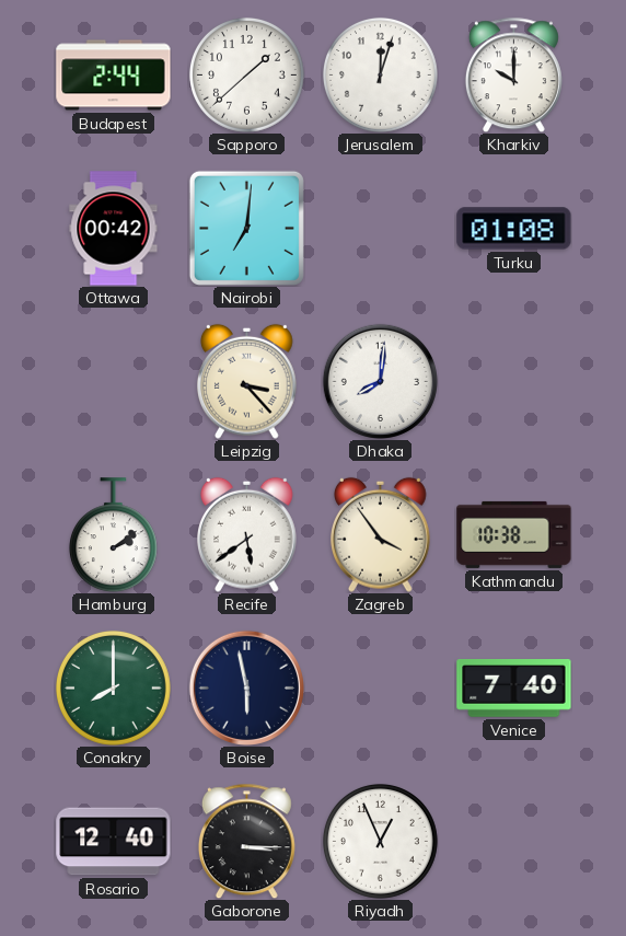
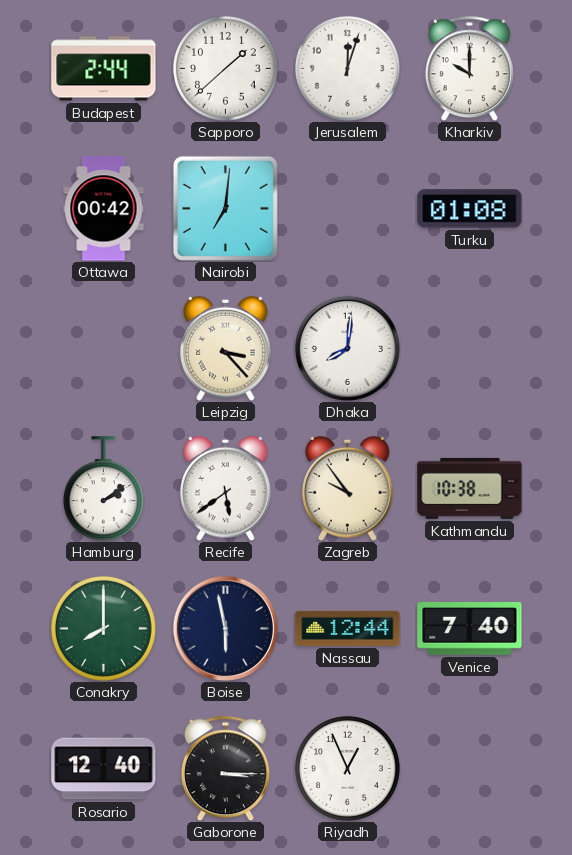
Zagreb: 3:54 -> 9:54 (348, 488)
Nassau: none -> 12:44 (348, 628)
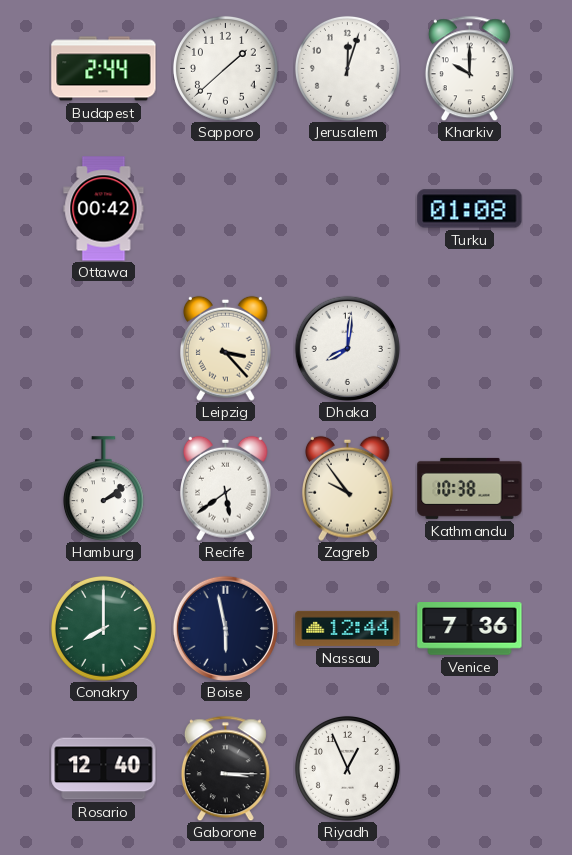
Nairobi: 7:01 -> none (225, 208)
Venice: 7:40 -> 7:36 (470, 629)
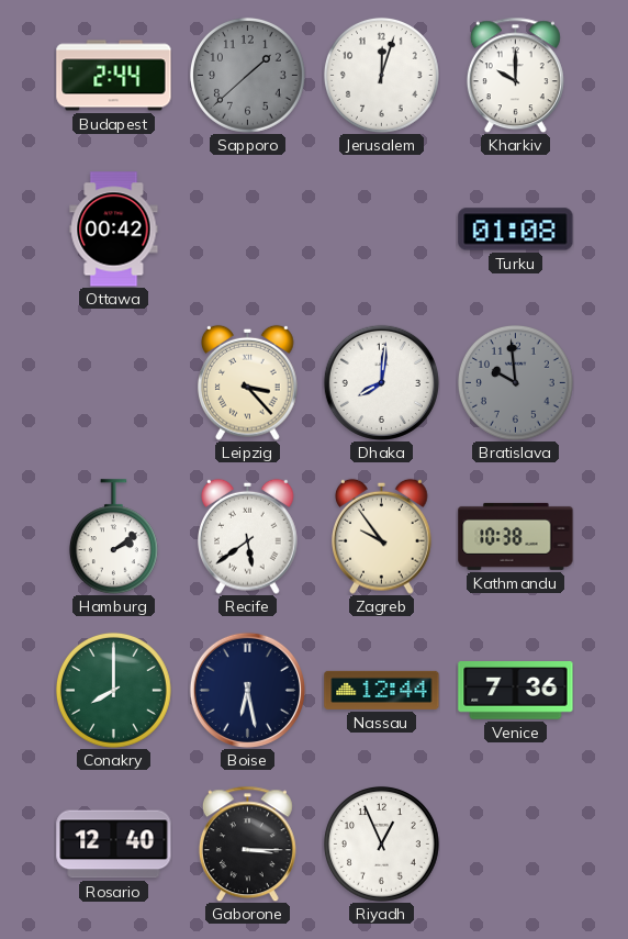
Sapporo dial: white -> grey (247, 75)
Bratislava: none -> 9:59 (515, 382)
Boise: 5:58 -> 6:28 (247, 690)
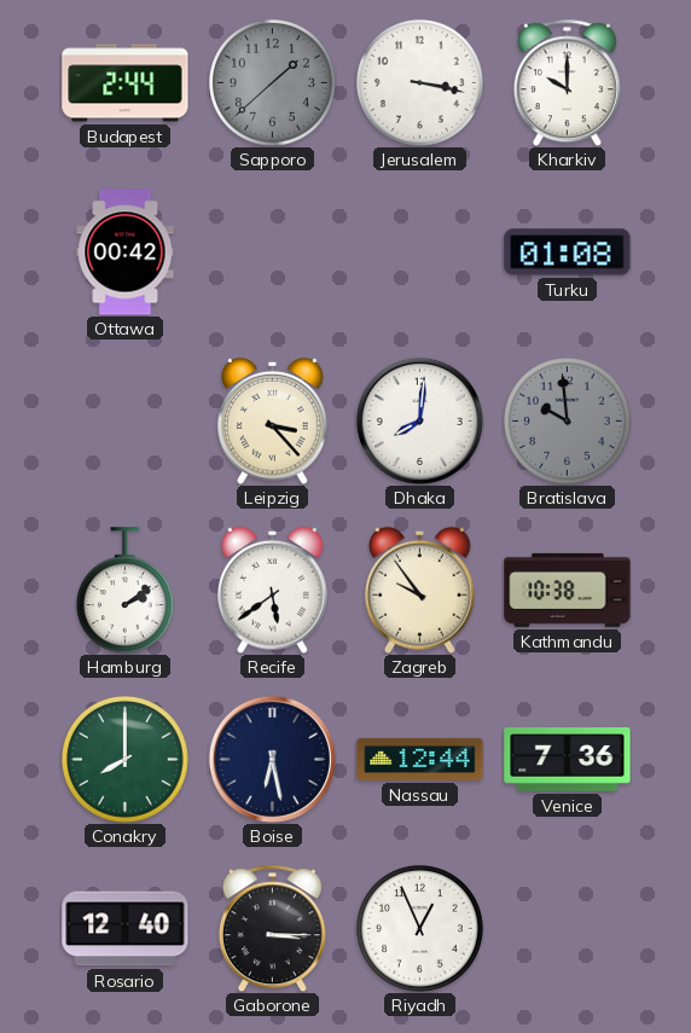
Jerusalem: 12:03 -> 3:17 (419, 82)
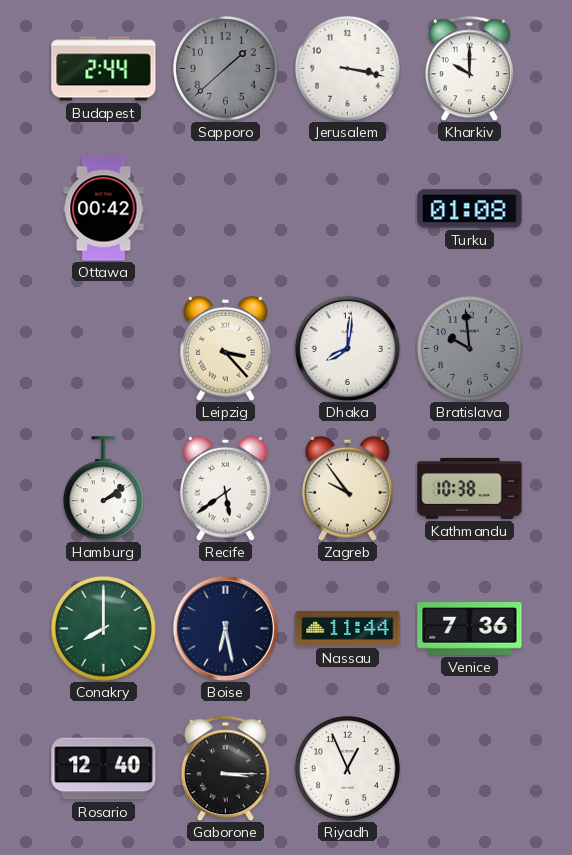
Nassau: 12:44 -> 11:44 (348, 628)
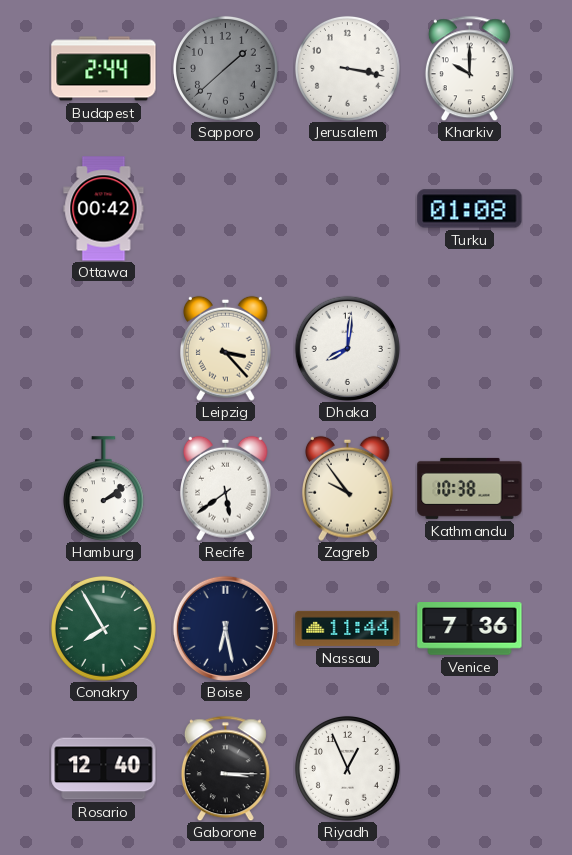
Bratislava: 9:59 -> none (469, 348)
Conakry: 8:00 -> 7:55 (103, 628)
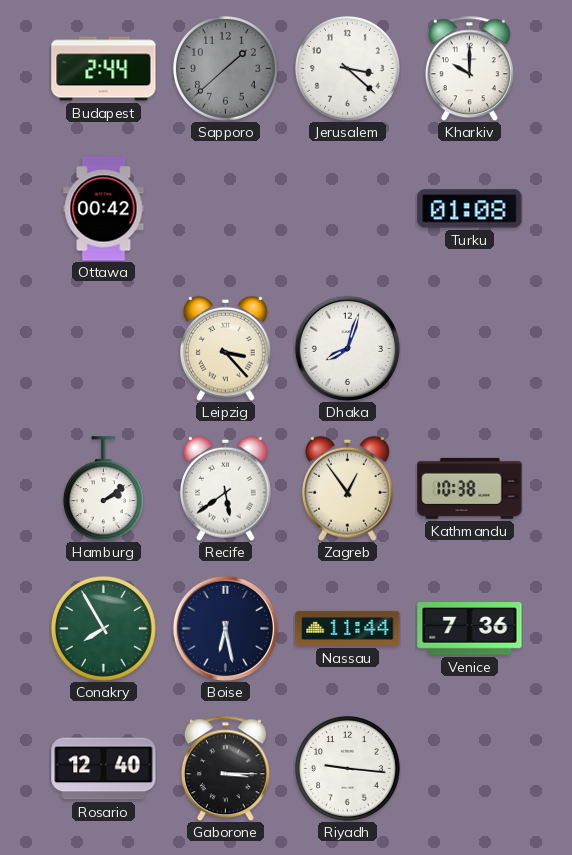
Jerusalem: 3:17 -> 3:22 (347, 68)
Dhaka: 8:01 -> 8:03 (347, 348)
Zagreb: 9:54 -> 12:54 (348, 488)
Riyadh: 12:56 -> 9:16 (347, 768)
